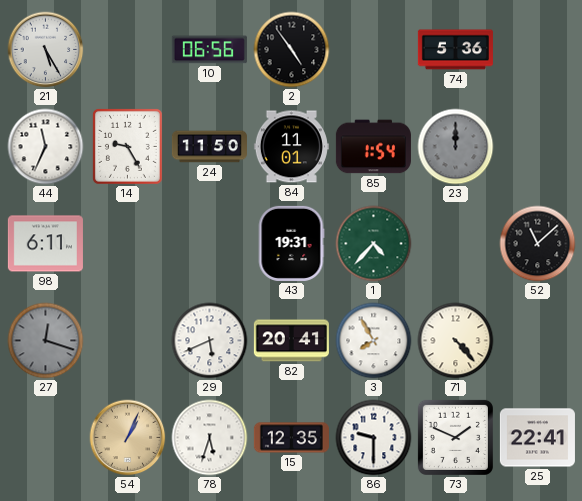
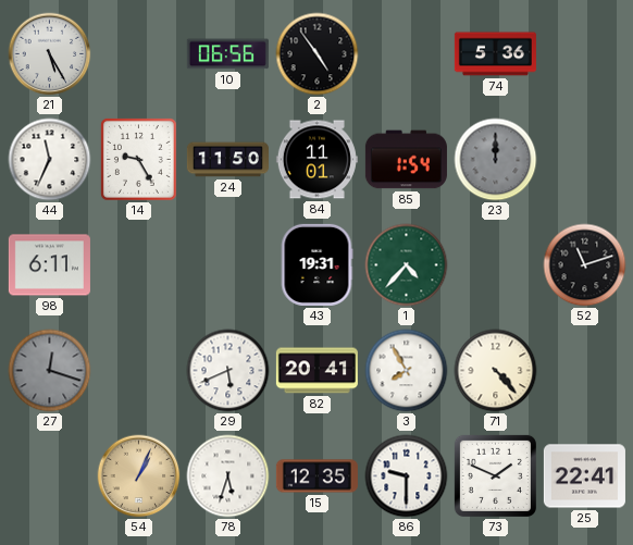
52: 11:08 -> 11:12 (585, 265)
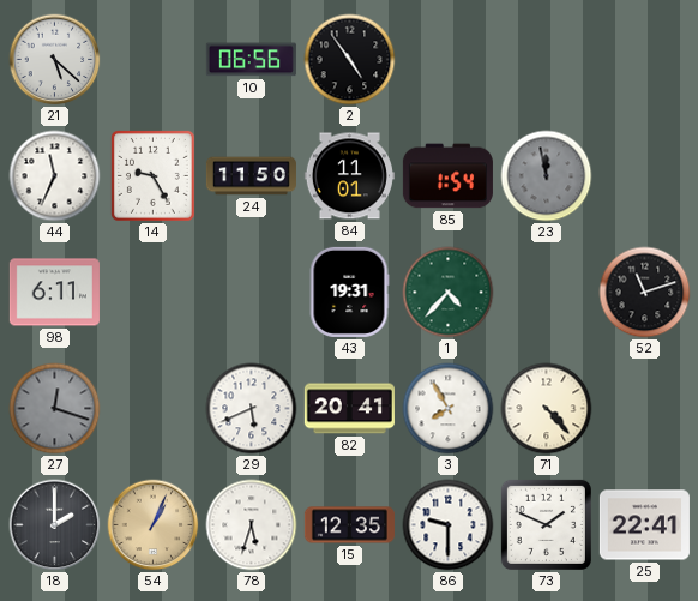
21: 5:25 -> 5:22 (55, 60)
74: 5:36 -> none (495, 54)
23: 12:00 -> 11:58 (547, 176)
18: none -> 2:00 (55, 525)
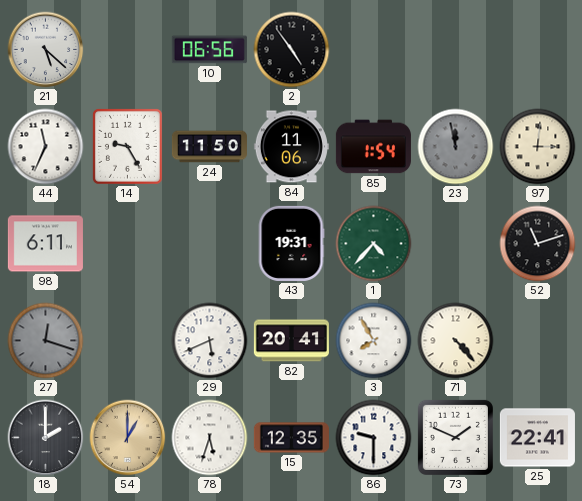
84: 11:01 -> 11:06 (291, 147)
97: none -> 3:01 (538, 147)
54: 1:04 -> 1:00 (128, 438)
